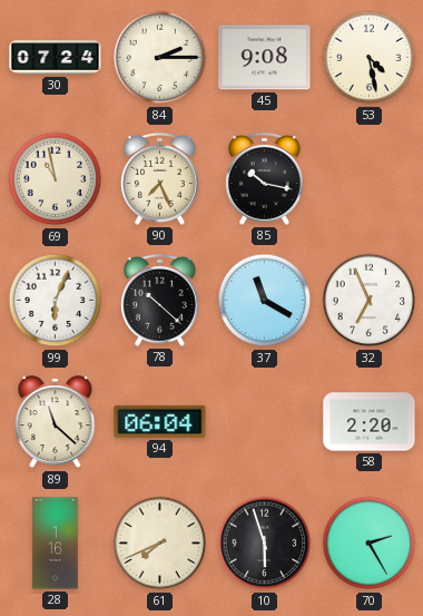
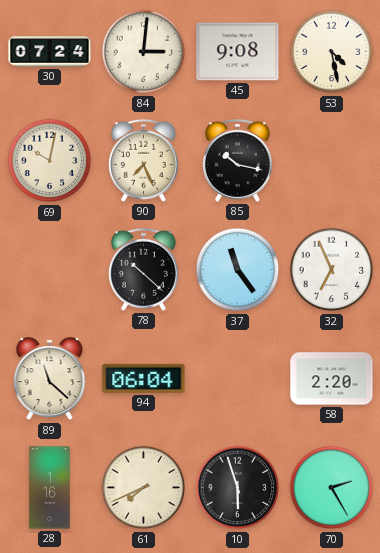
84: 2:15 -> 3:01 (144, 52)
69: 10:58 -> 10:02 (50, 161)
99: 6:04 -> none (56, 301)
37: 11:20 -> 11:24 (238, 270)
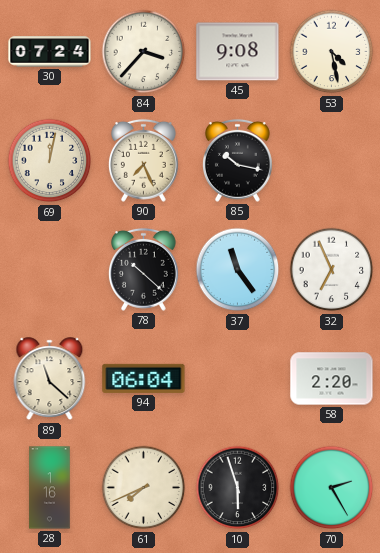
84: 3:01 -> 3:37 (144, 52)
69: 10:02 -> 12:02 (50, 161)
